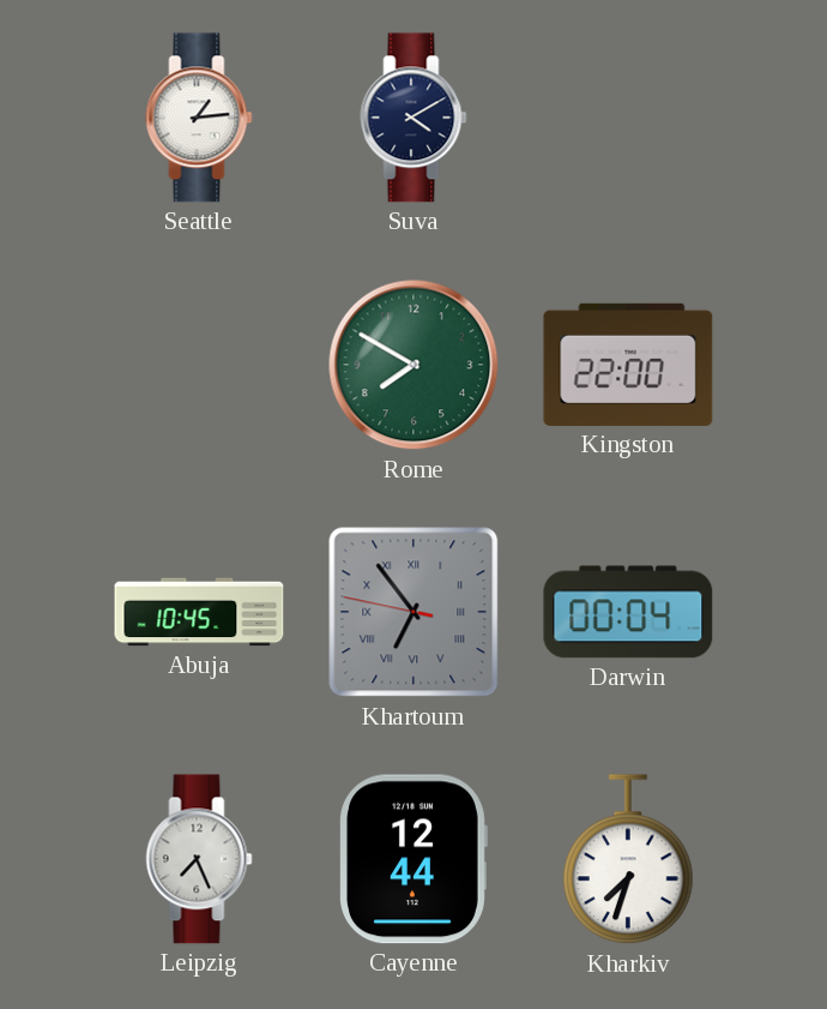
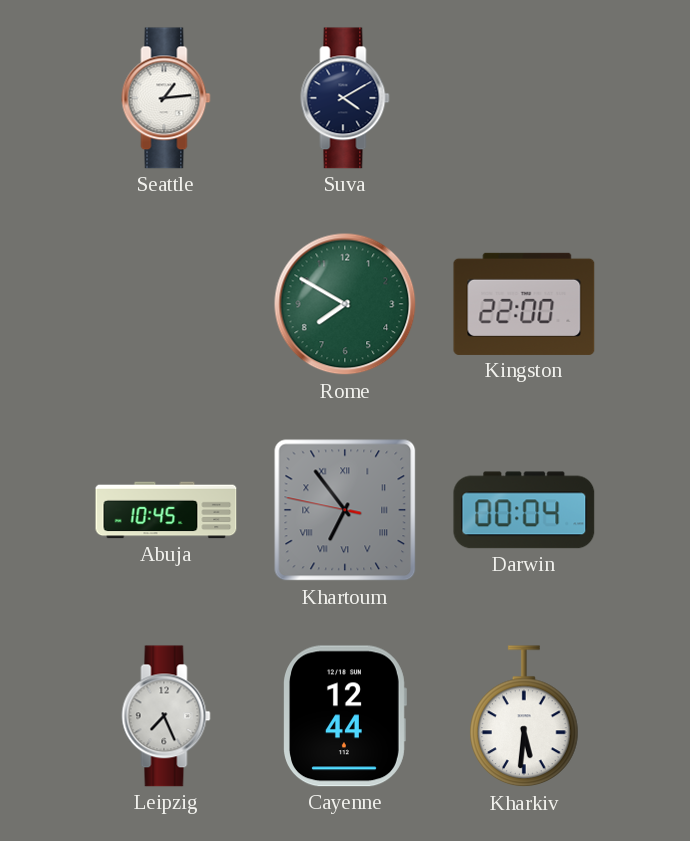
Kharkiv: 7:33 -> 5:31 (524, 717)
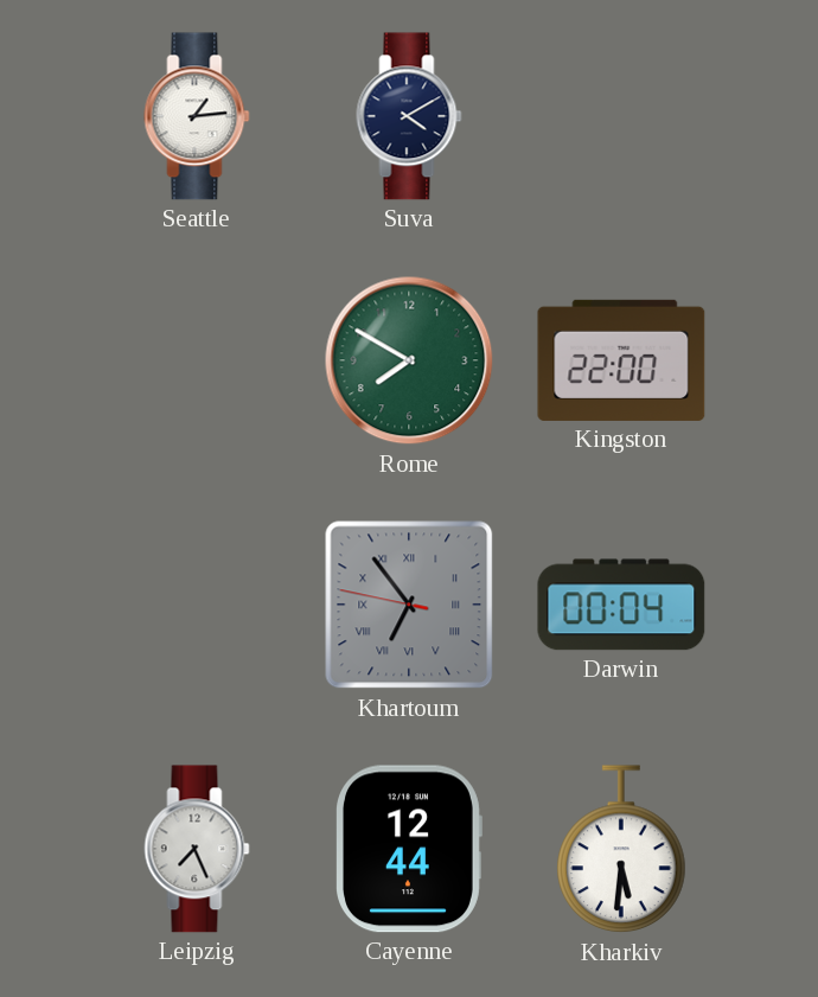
Abuja: 10:45 -> none (166, 510)
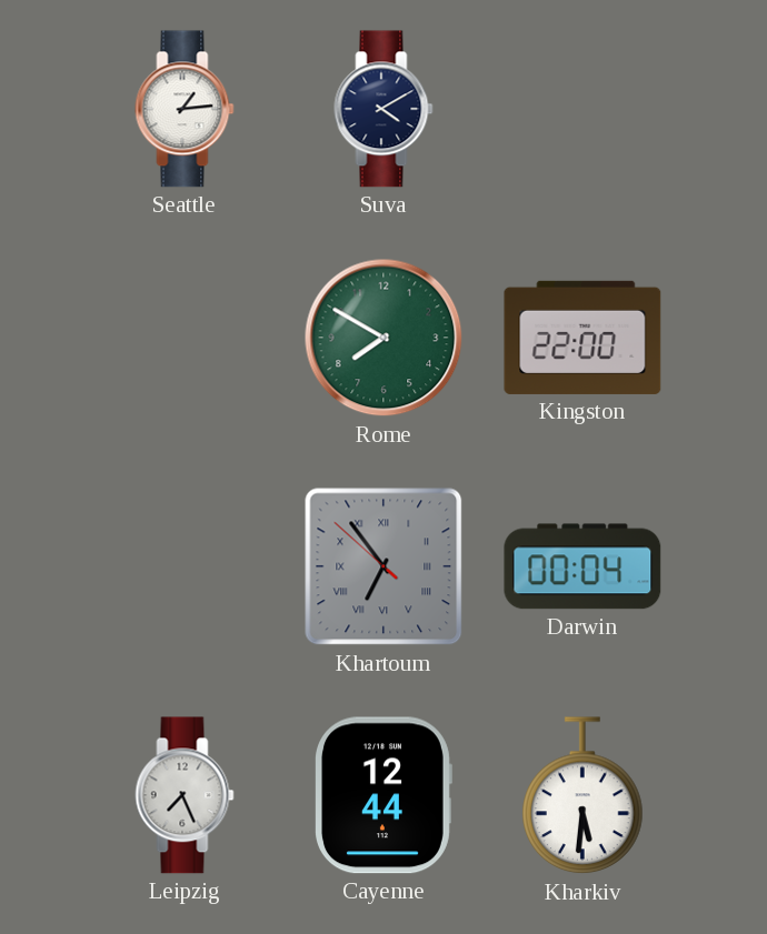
Khartoum: 6:53:47 -> 6:53:52 (384, 566)
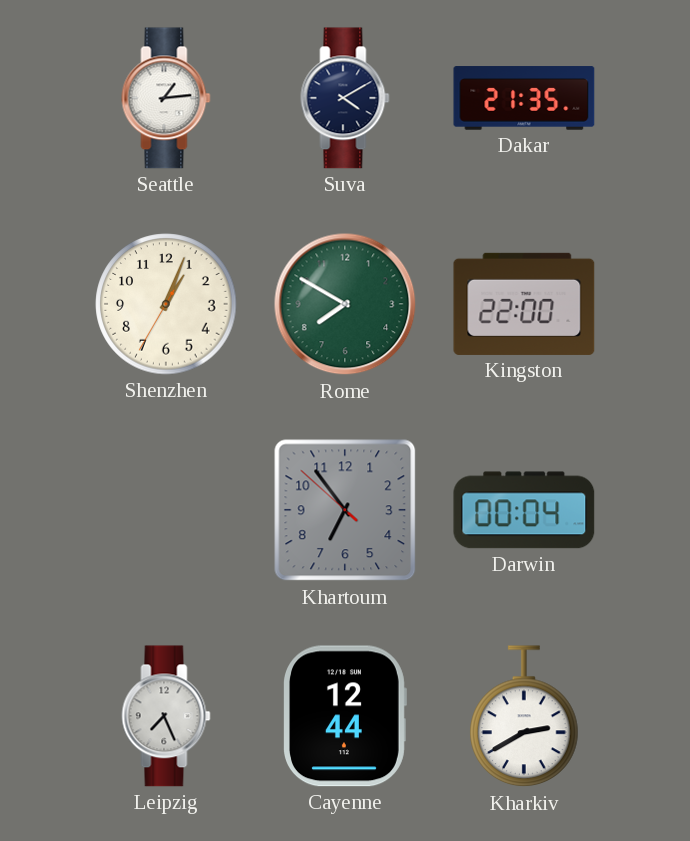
Dakar: none -> 21:35 (524, 98)
Shenzhen: none -> 1:03 (166, 304)
Khartoum numerals: Roman -> Arabic (345, 510)
Kharkiv: 5:31 -> 2:40 (524, 717)
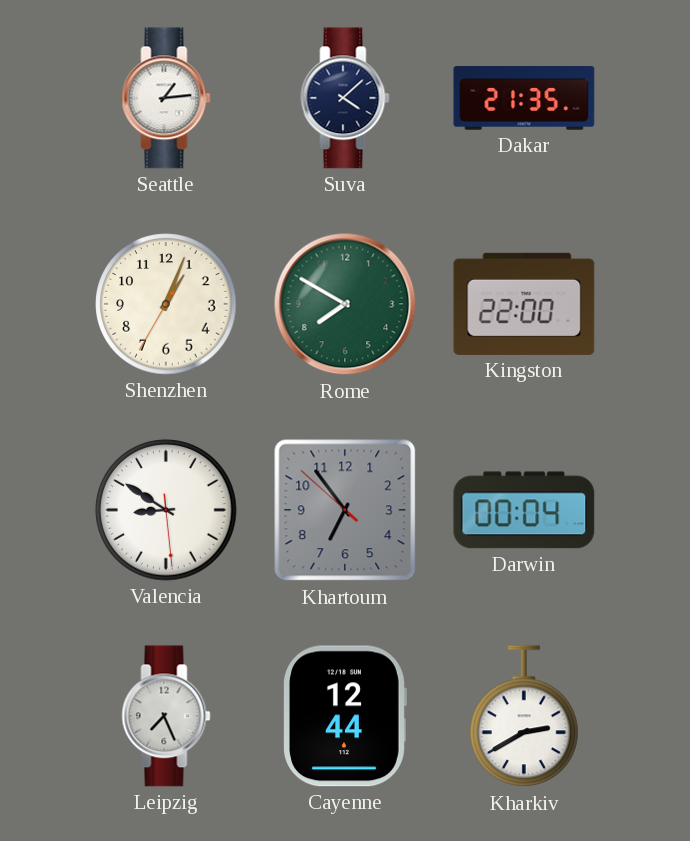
Suva: 4:10 -> 4:08 (345, 98)
Valencia: none -> 8:50 (166, 510)
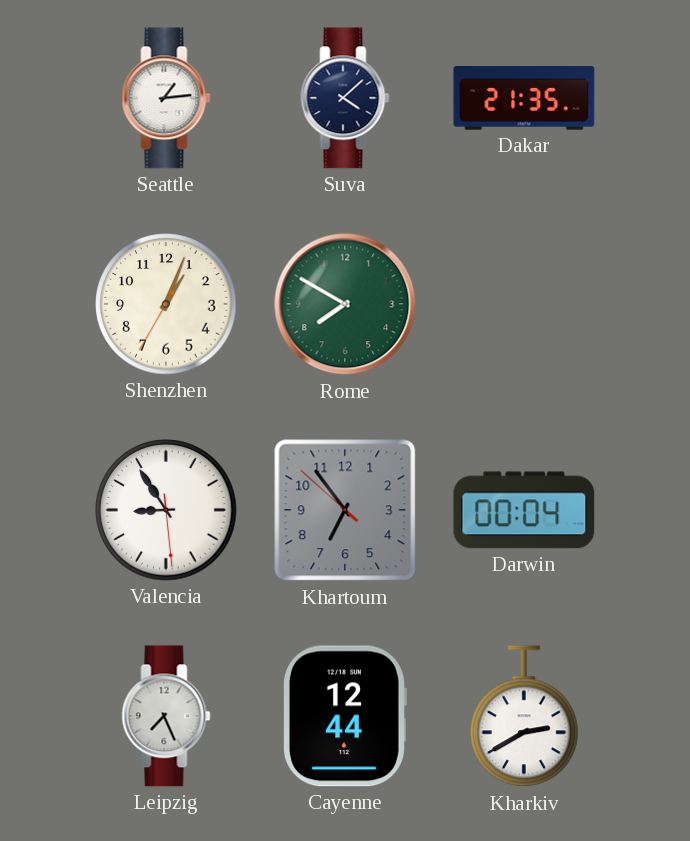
Kingston: 22:00 -> none (524, 304)
Valencia: 8:50 -> 8:54 (166, 510)
